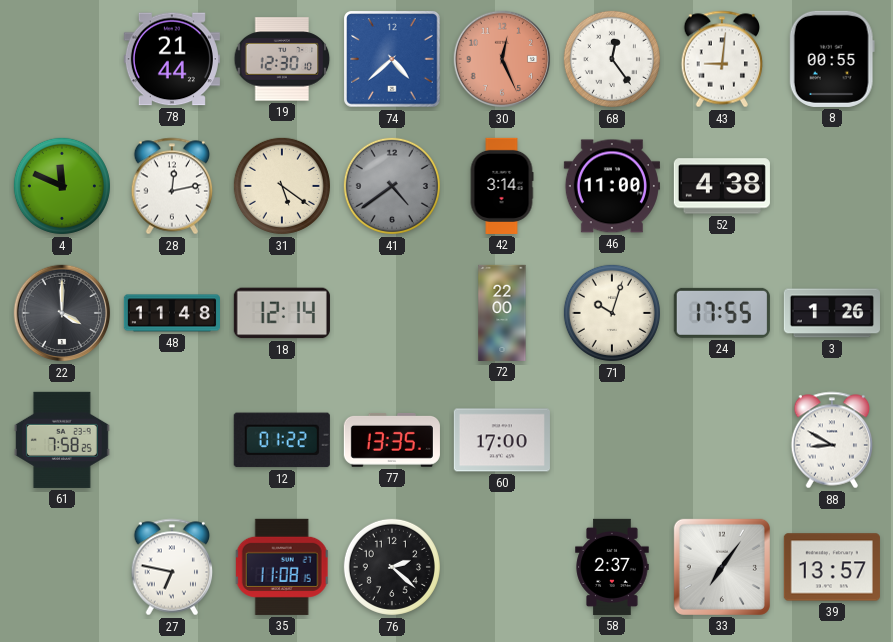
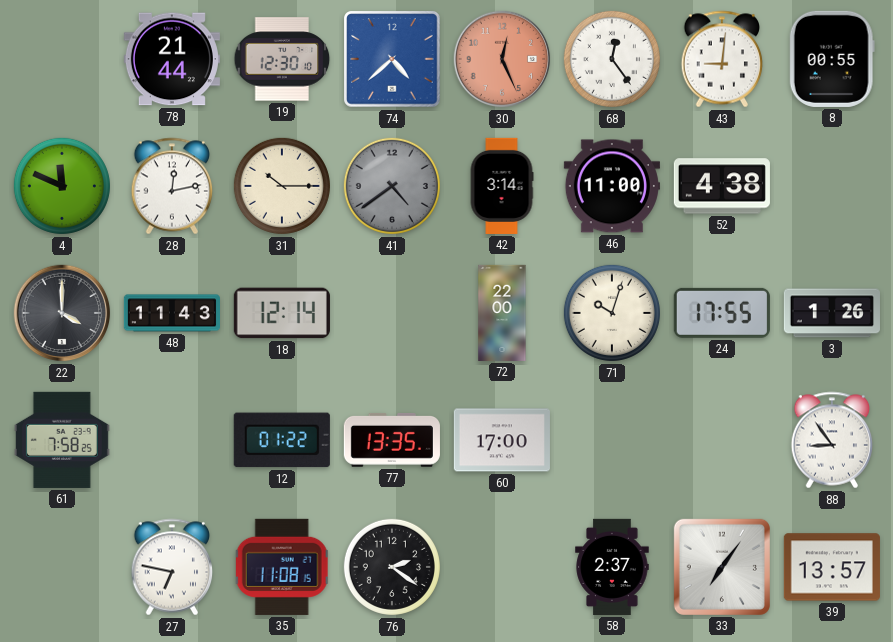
31: 5:21 -> 10:15 (282, 186)
48: 11:48 -> 11:43 (172, 313)
88: 8:50 -> 8:54 (832, 440)
76: 2:22 -> 2:21 (392, 567)
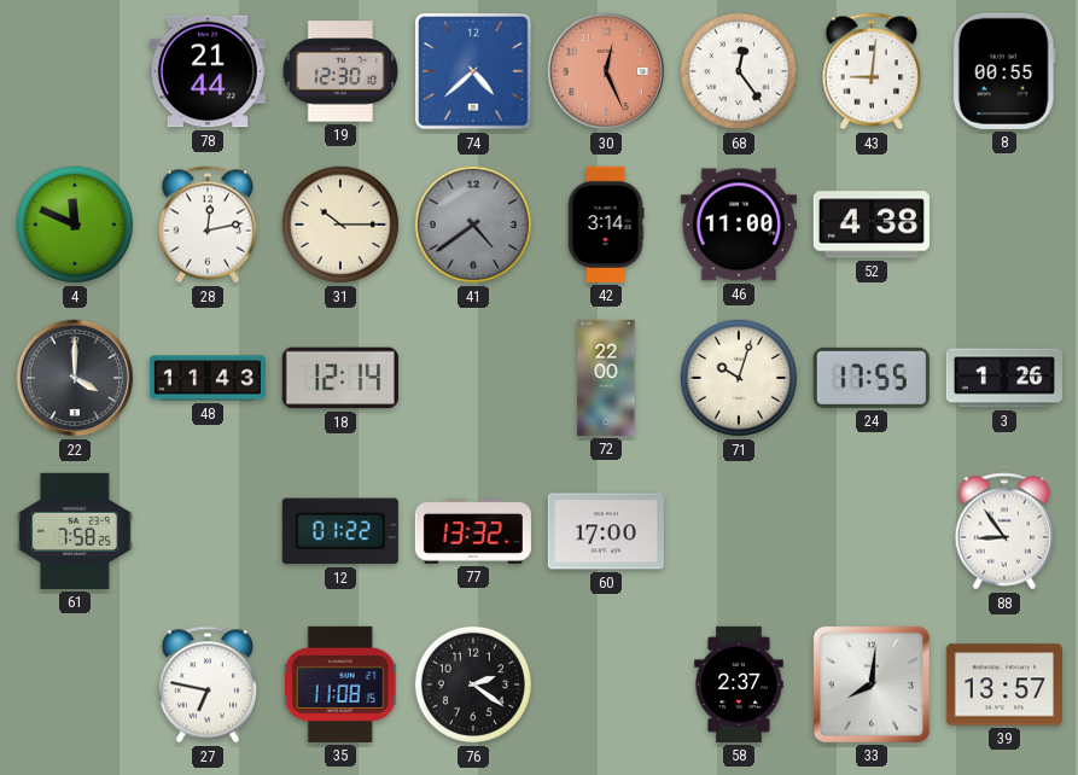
77: 13:35 -> 13:32 (473, 531)
33: 7:06 -> 8:01 (872, 684)
